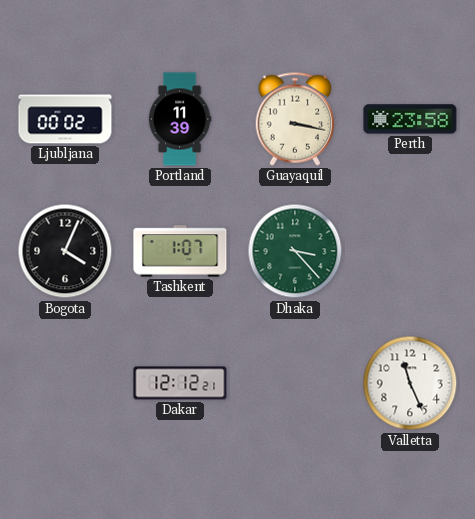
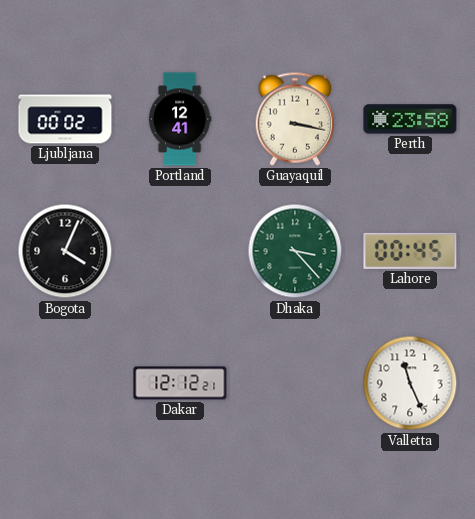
Portland: 11:39 -> 12:41 (180, 119)
Tashkent: 1:07 -> none (180, 251)
Lahore: none -> 00:45 (410, 251)
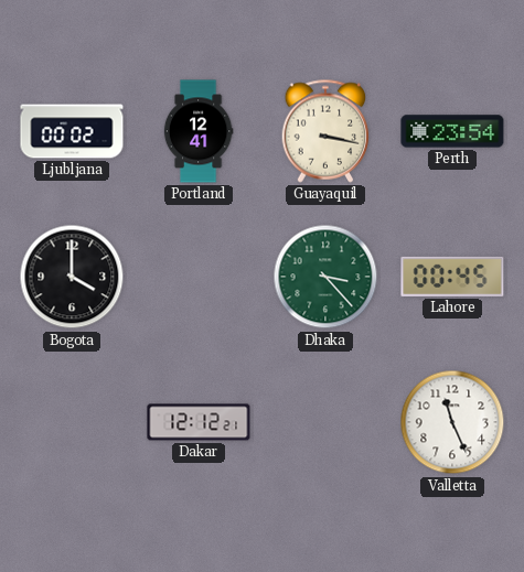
Perth: 23:58 -> 23:54 (452, 131)
Bogota: 4:04 -> 4:00 (72, 277)
